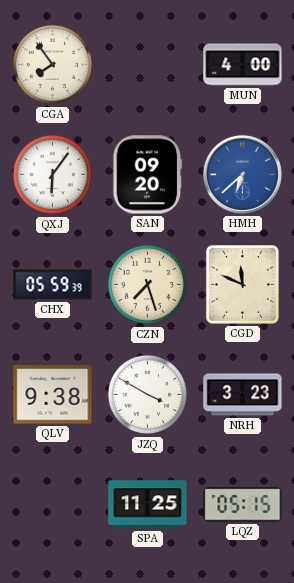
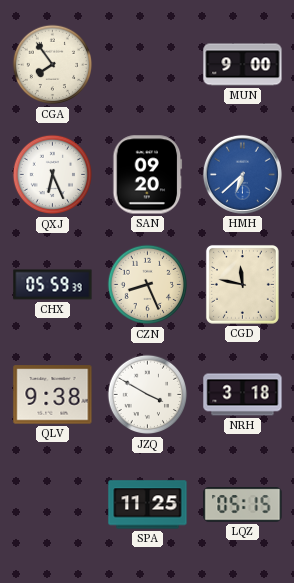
MUN: 4:00 -> 9:00 (243, 65)
QXJ: 6:06 -> 6:26 (53, 175)
CZN: 7:27 -> 8:26 (148, 285)
CGD: 11:49 -> 11:47 (242, 284)
NRH: 3:23 -> 3:18 (243, 395)
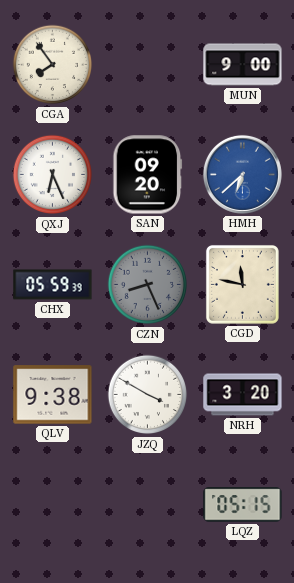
CZN dial: cream -> grey (148, 285)
NRH: 3:18 -> 3:20 (243, 395)
SPA: 11:25 -> none (148, 505)
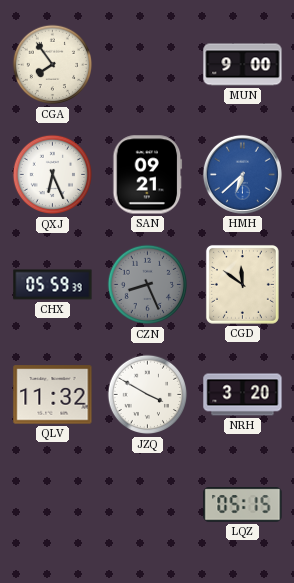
SAN: 09:20 -> 09:21 (148, 175)
CGD: 11:47 -> 11:51 (242, 284)
QLV: 9:38 -> 11:32 (53, 395)
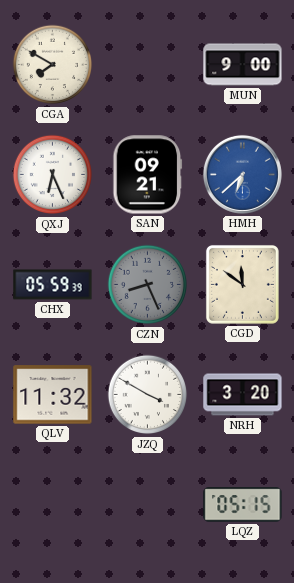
CGA: 7:54 -> 7:50 (53, 65)
